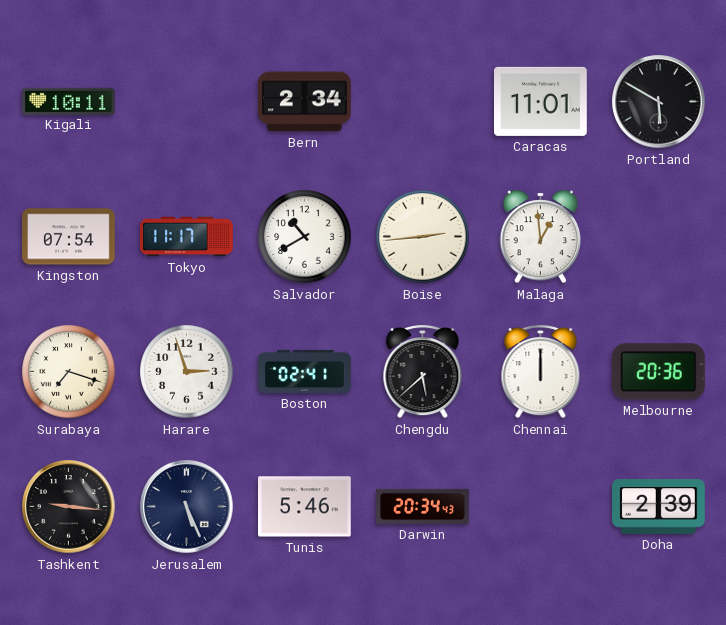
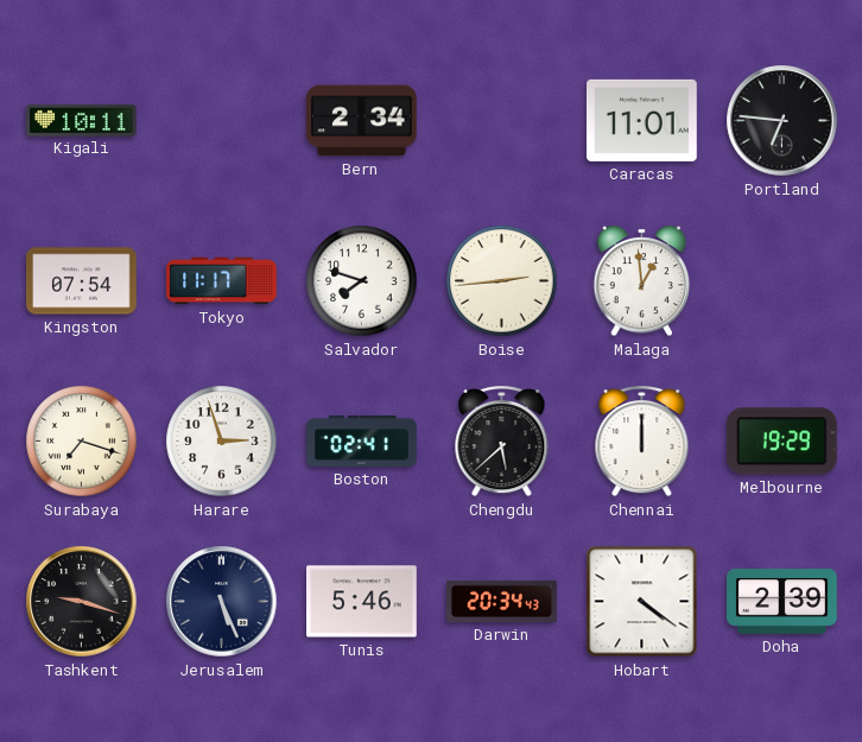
Portland: 5:50 -> 6:46 (782, 121)
Salvador: 10:40 -> 7:48 (362, 281)
Melbourne: 20:36 -> 19:29 (781, 442)
Tashkent: 9:16 -> 9:18 (82, 602)
Hobart: none -> 4:21 (642, 602)
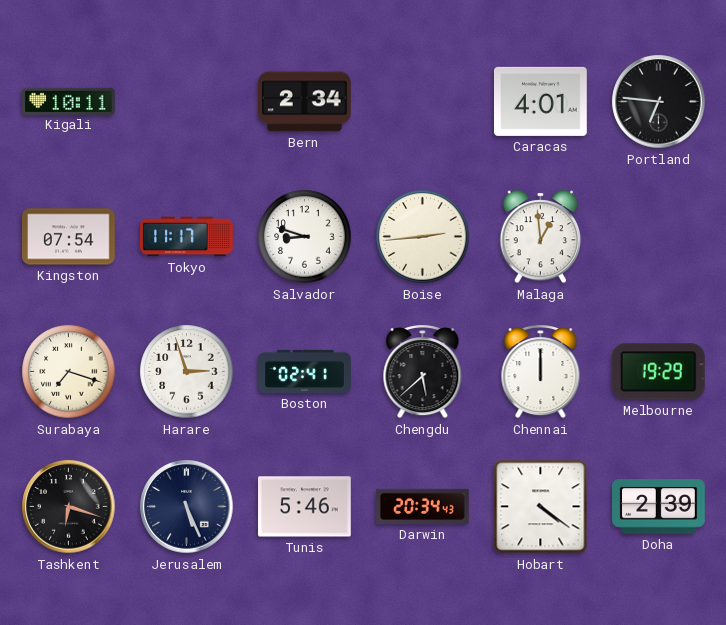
Caracas: 11:01 -> 4:01 (541, 101)
Salvador: 7:48 -> 8:48 (305, 237)
Tashkent: 9:18 -> 6:18 (69, 507)
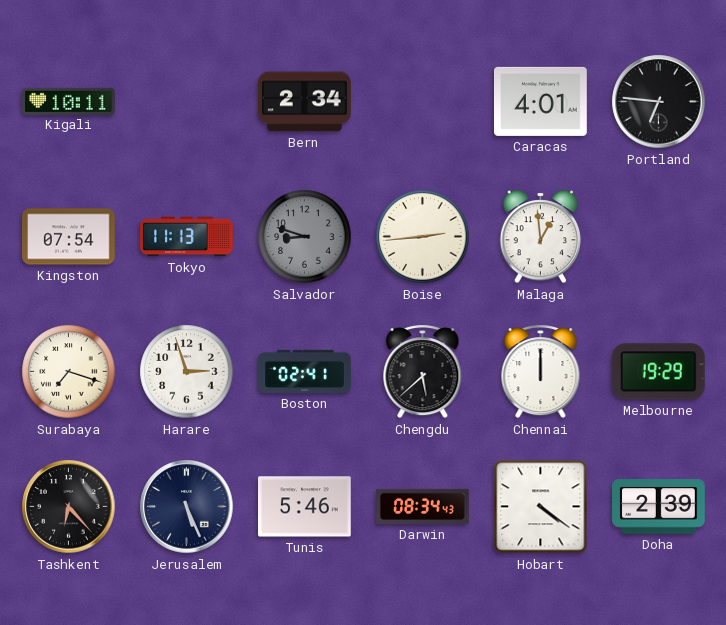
Tokyo: 11:17 -> 11:13 (187, 237)
Salvador dial: white -> grey (305, 237)
Tashkent: 6:18 -> 6:23 (69, 507)
Darwin: 20:34 -> 08:34 (423, 506)
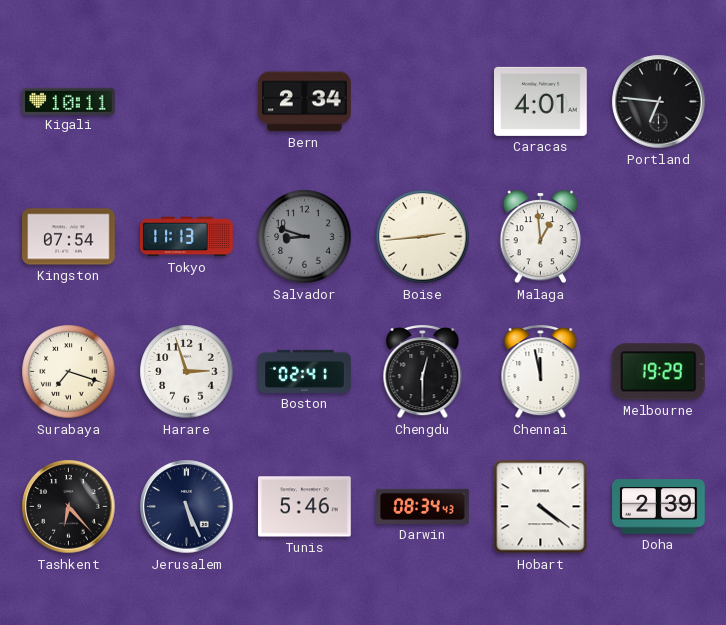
Chengdu: 5:38 -> 12:30 (423, 372)
Chennai: 12:00 -> 11:58 (541, 372)
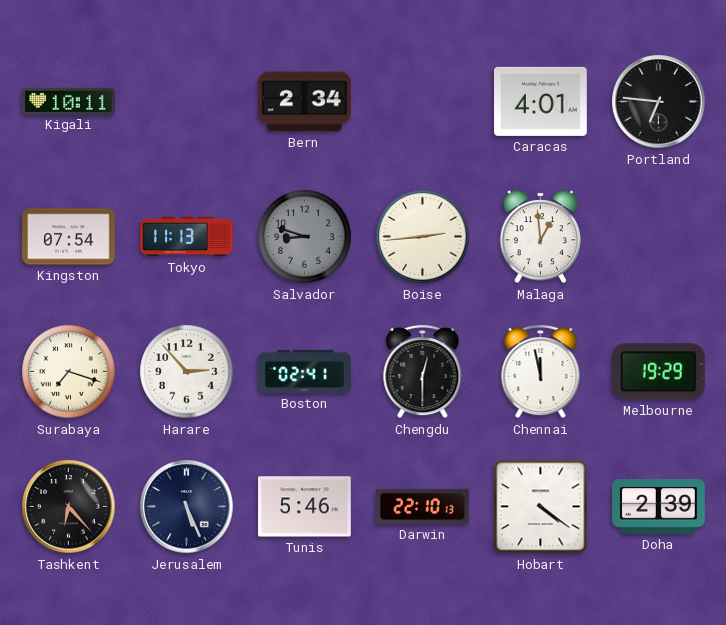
Harare: 2:57 -> 2:53 (187, 372)
Darwin: 08:34 -> 22:10 (423, 506)
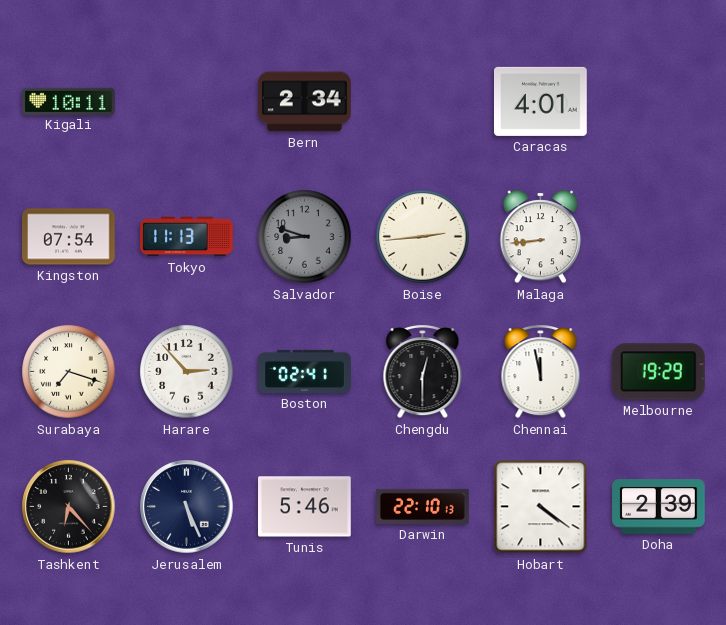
Portland: 6:46 -> none (659, 102)
Malaga: 12:59 -> 8:44 (541, 237)
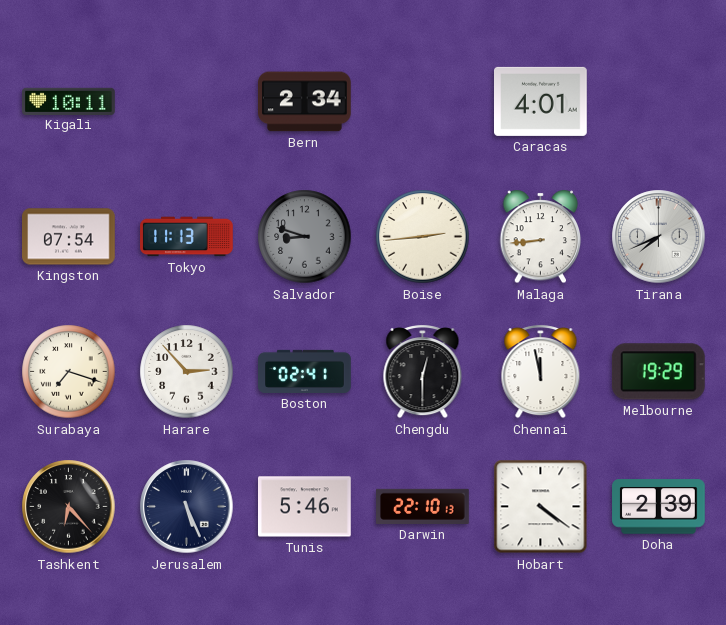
Tirana: none -> 7:41 (659, 237)
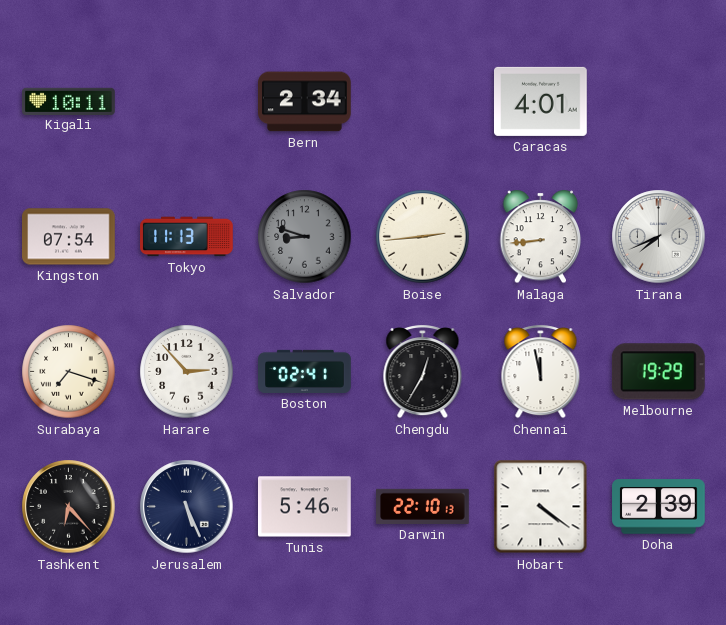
Chengdu: 12:30 -> 12:35 (423, 372)
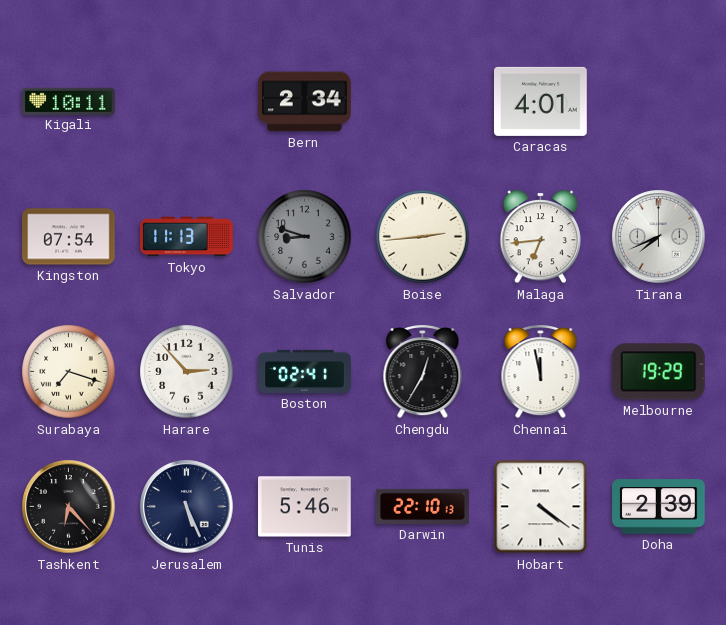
Malaga: 8:44 -> 6:44 (541, 237)
